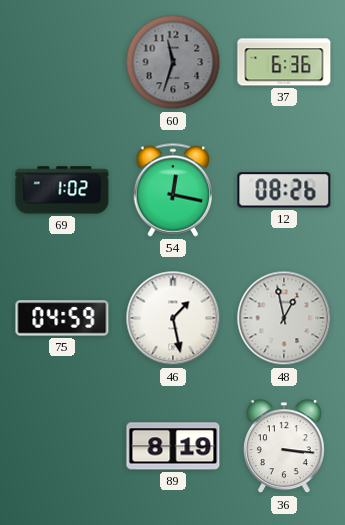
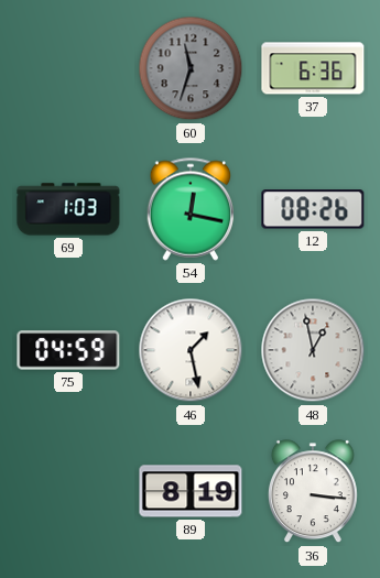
69: 1:02 -> 1:03 (68, 209)
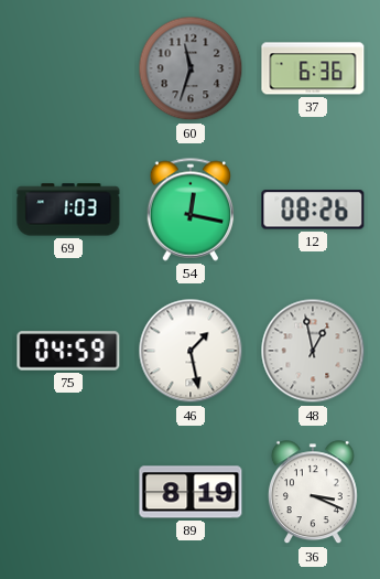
36: 3:16 -> 3:19 (313, 493)
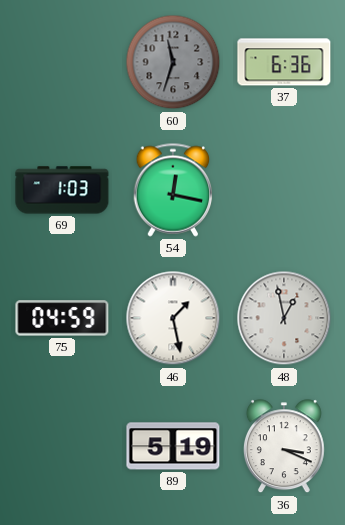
12: 08:26 -> none (313, 210)
89: 8:19 -> 5:19 (173, 446)
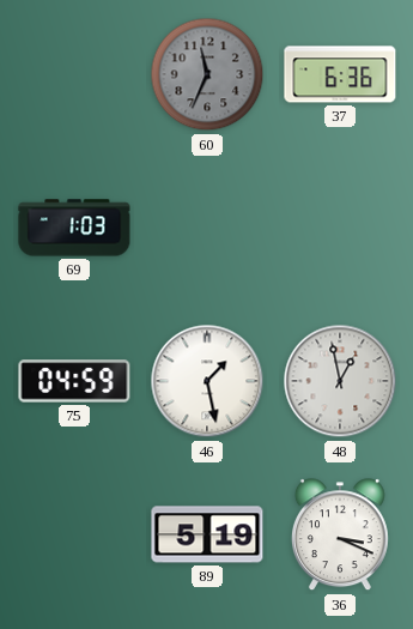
60: 11:33 -> 11:34 (207, 74)
54: 12:17 -> none (173, 190)
